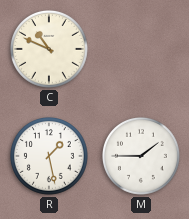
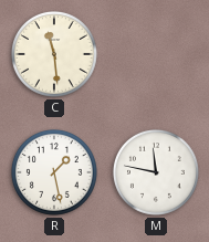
C: 10:49 -> 11:29 (54, 54)
M: 1:45 -> 11:47 (156, 172)
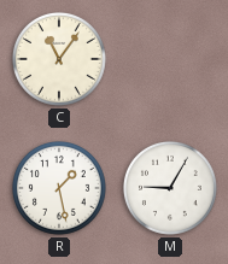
C: 11:29 -> 11:06 (59, 59)
M: 11:47 -> 9:05 (170, 188)
